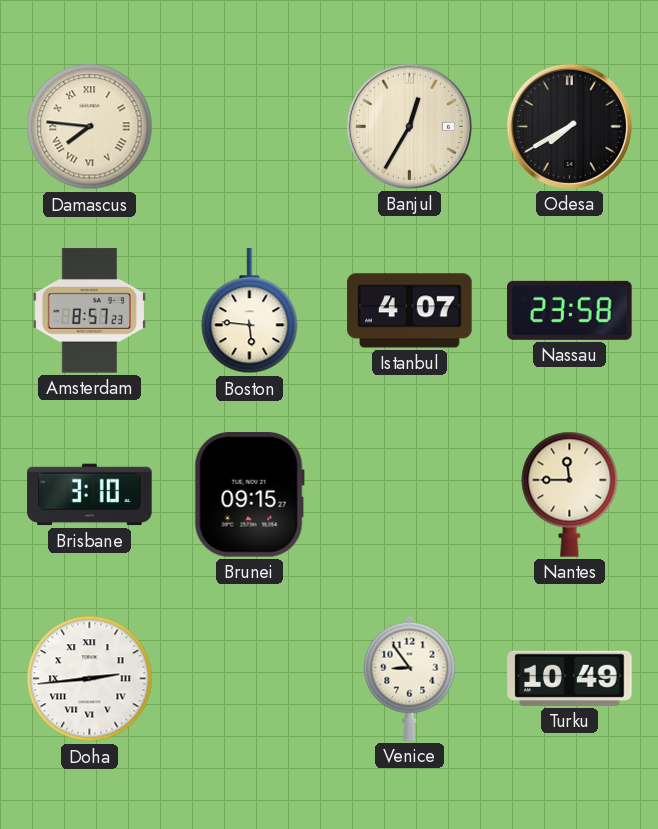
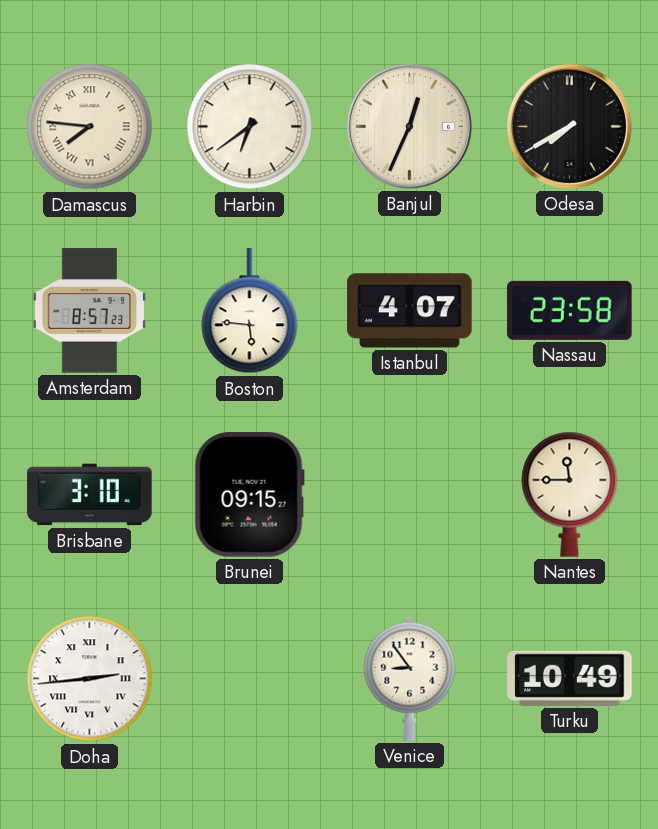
Harbin: none -> 6:39 (250, 127)
Banjul: 12:35 -> 12:34 (409, 126)
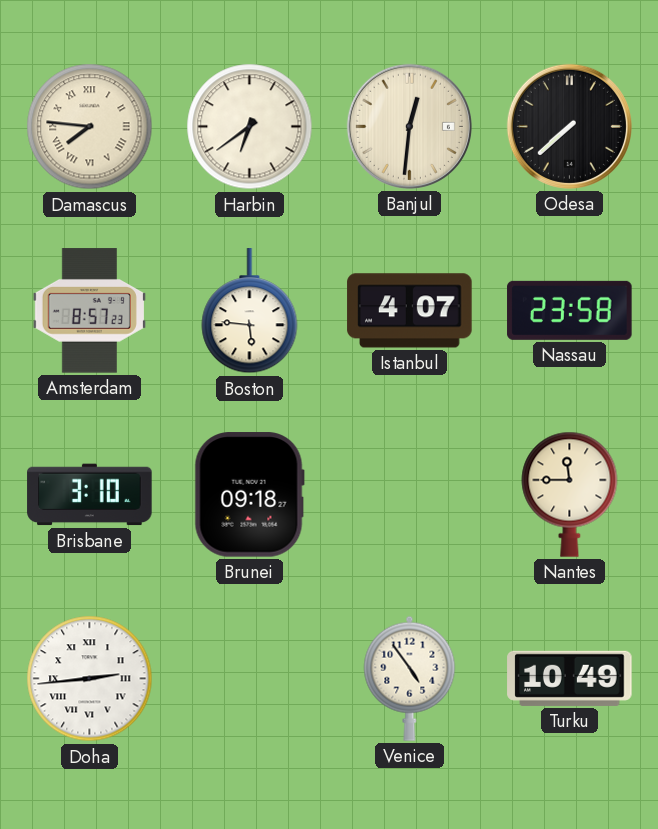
Banjul: 12:34 -> 12:31 (409, 126)
Odesa: 7:40 -> 7:38 (569, 126)
Brunei: 09:15 -> 09:18 (249, 495)
Venice: 8:54 -> 4:54 (410, 678)
